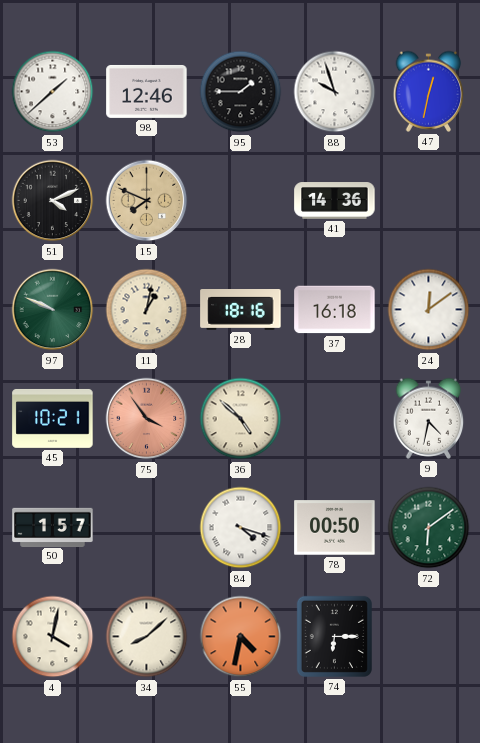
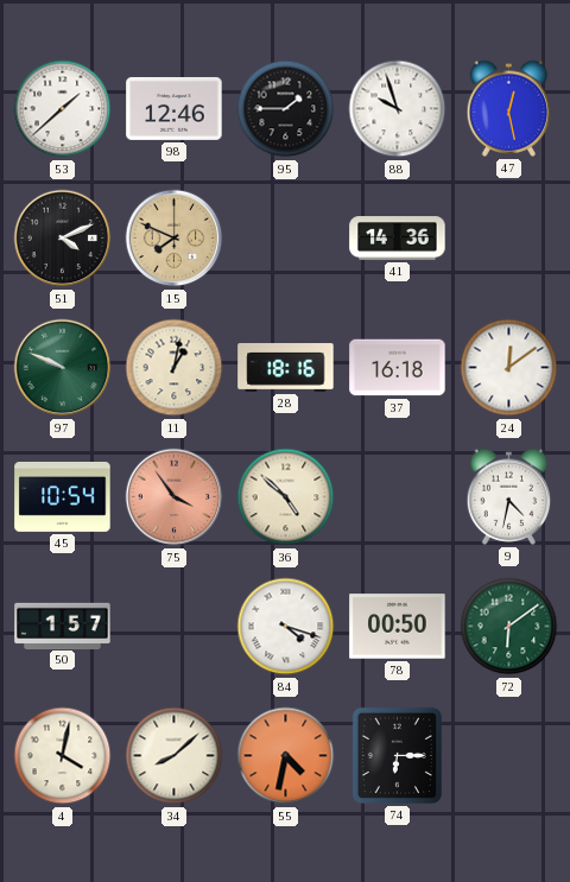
47: 12:32 -> 12:28 (509, 108)
45: 10:21 -> 10:54 (63, 497)
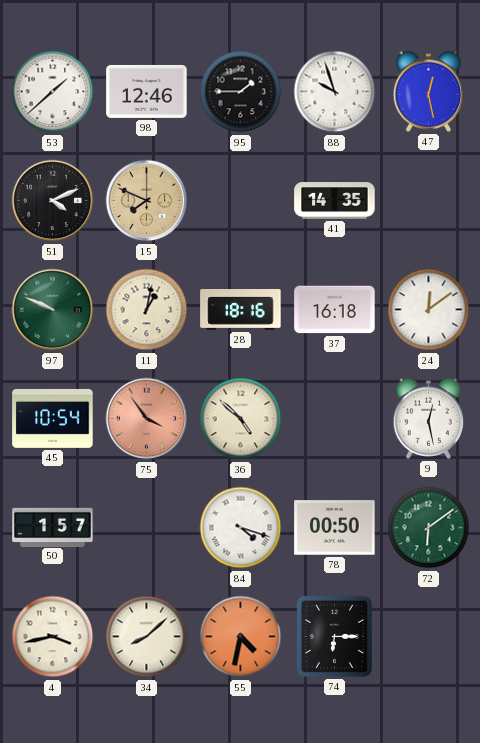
41: 14:36 -> 14:35 (335, 201)
9: 4:32 -> 12:28 (429, 418)
4: 4:02 -> 3:43 (53, 637)
